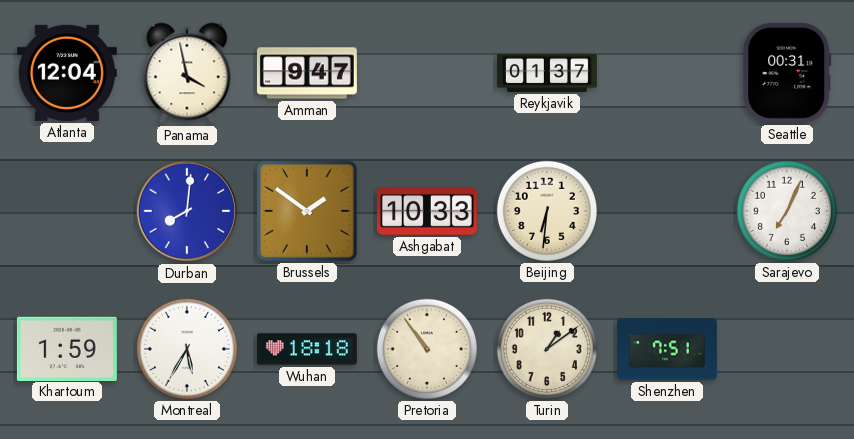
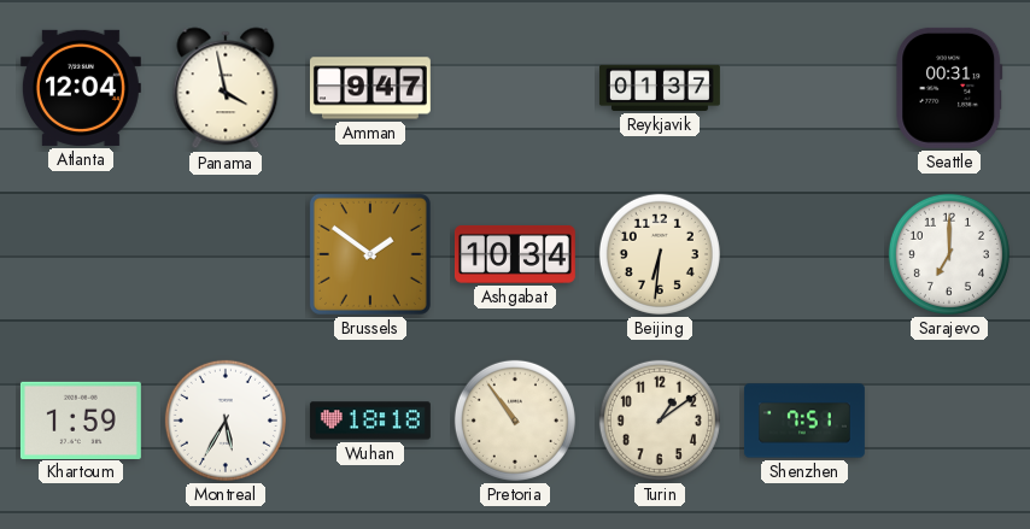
Durban: 8:01 -> none (187, 211)
Ashgabat: 10:33 -> 10:34 (515, 254)
Sarajevo: 7:04 -> 7:00 (949, 254)
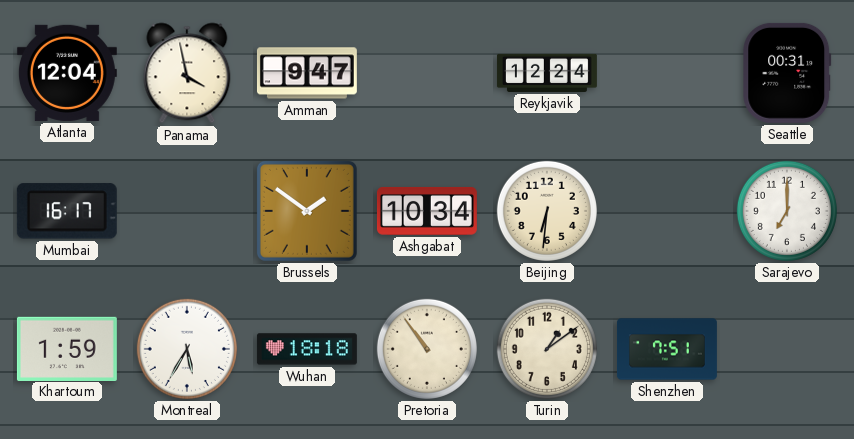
Reykjavik: 01:37 -> 12:24 (547, 73)
Mumbai: none -> 16:17 (67, 211)
